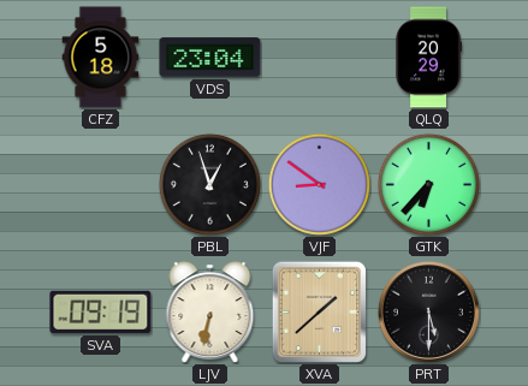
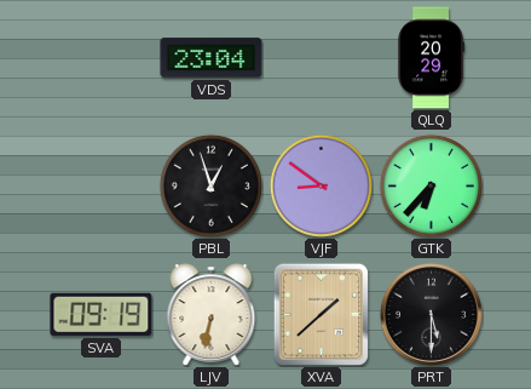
CFZ: 5:18 -> none (101, 58)
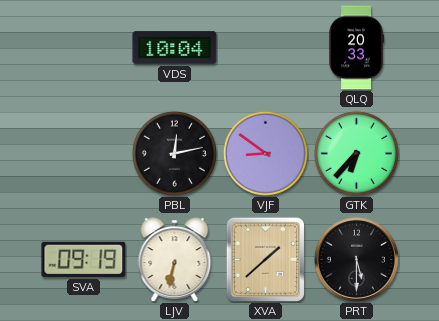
VDS: 23:04 -> 10:04 (175, 48)
QLQ: 20:29 -> 20:33 (356, 48)
PBL: 12:57 -> 12:13 (174, 153)
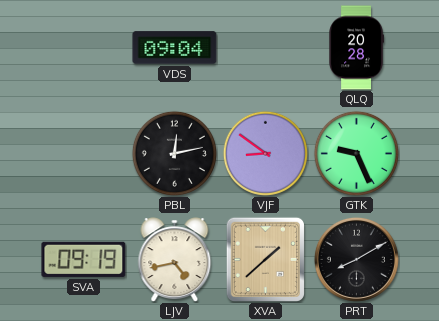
VDS: 10:04 -> 09:04 (175, 48)
QLQ: 20:33 -> 20:28 (356, 48)
GTK: 6:37 -> 9:26 (356, 153)
LJV: 6:32 -> 4:43 (175, 260)
PRT: 5:30 -> 8:10 (356, 259)
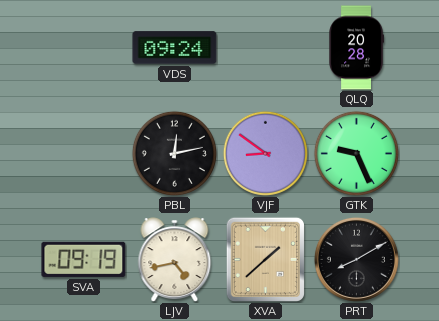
VDS: 09:04 -> 09:24 (175, 48)
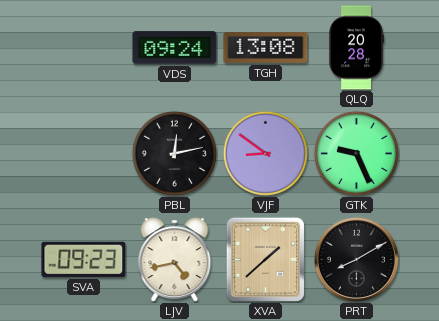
TGH: none -> 13:08 (266, 48)
SVA: 09:19 -> 09:23 (84, 259)
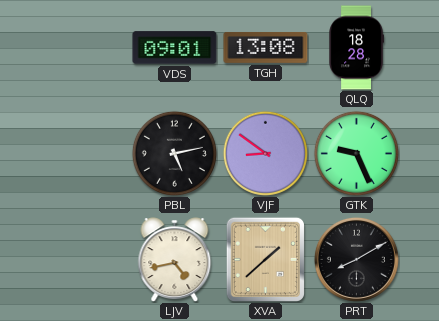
VDS: 09:24 -> 09:01 (175, 48)
QLQ: 20:28 -> 18:28 (356, 48)
PBL: 12:13 -> 5:13 (174, 153)
SVA: 09:23 -> none (84, 259)
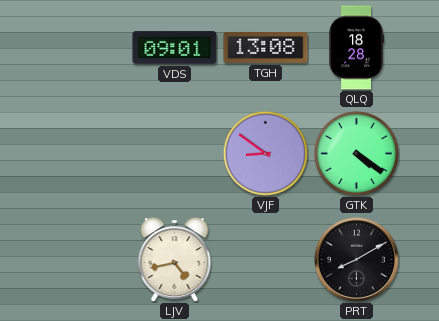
PBL: 5:13 -> none (174, 153)
GTK: 9:26 -> 4:21 (356, 153)
XVA: 1:38 -> none (265, 259)
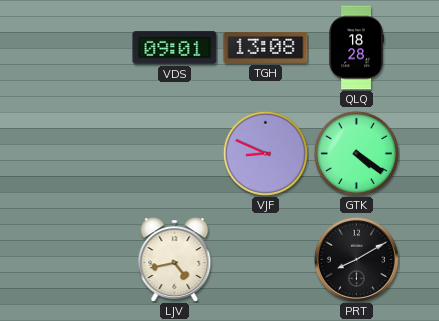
VJF: 8:51 -> 8:49 (265, 153)
